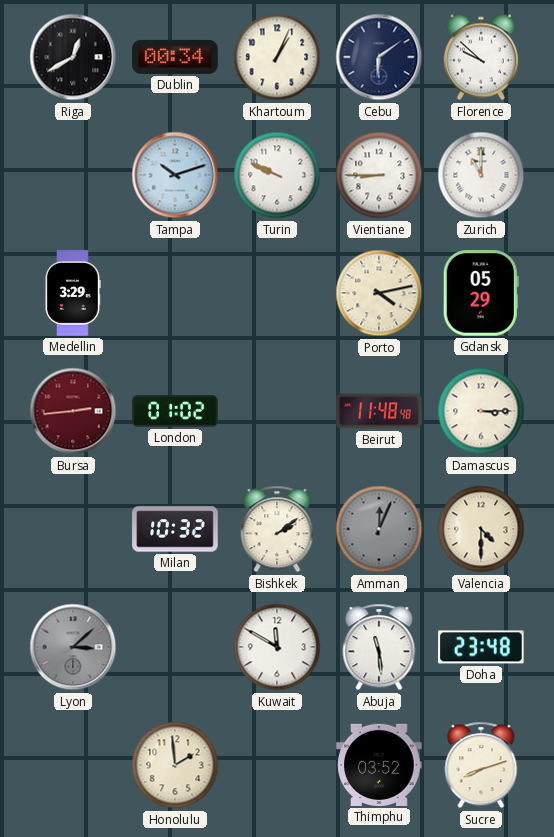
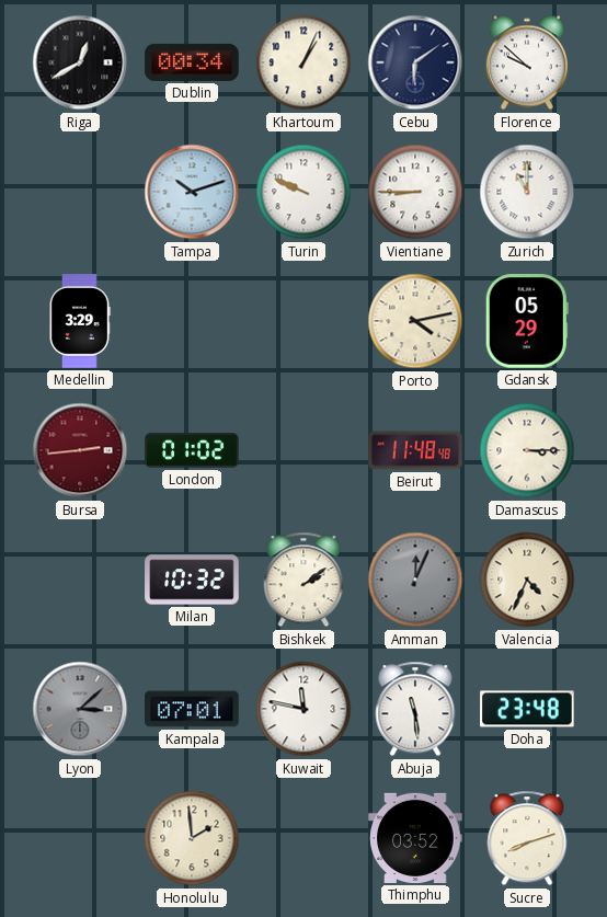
Valencia: 4:30 -> 4:34 (527, 580)
Kampala: none -> 07:01 (192, 709)
Kuwait: 11:50 -> 11:47 (303, 709)
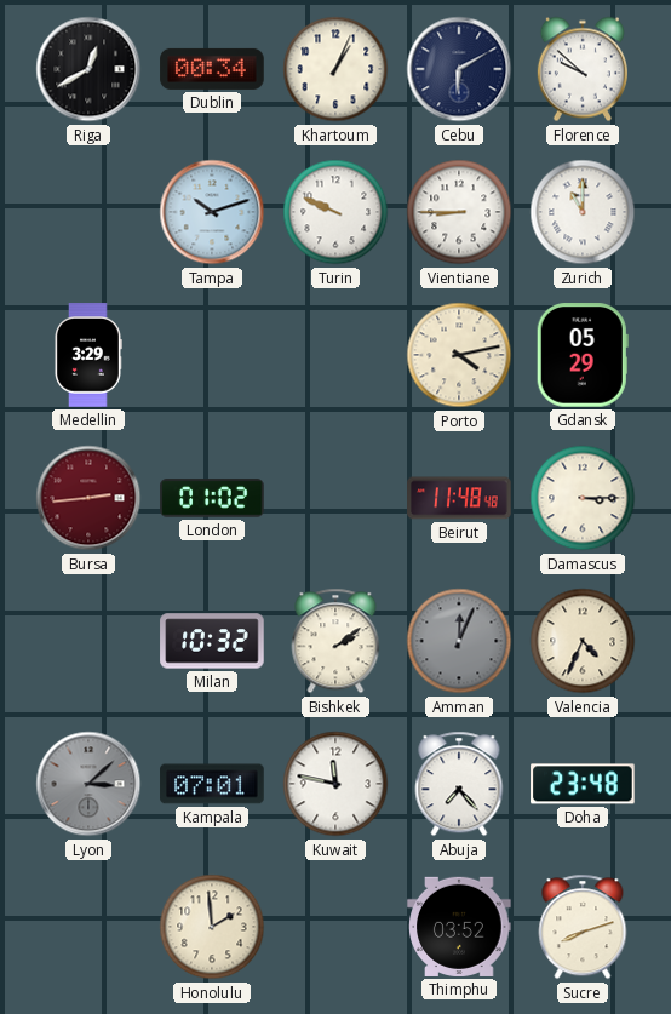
Cebu: 6:09 -> 6:10 (459, 69)
Abuja: 11:29 -> 7:23 (459, 784)
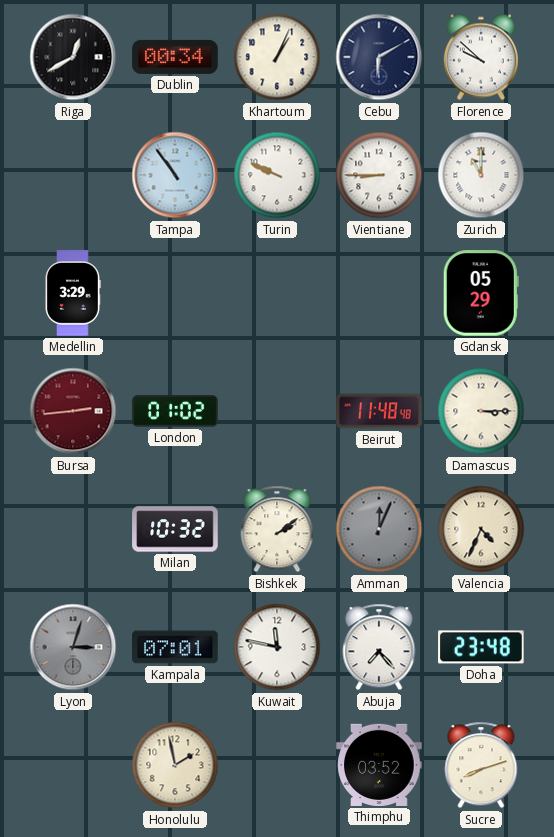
Tampa: 10:12 -> 10:54 (175, 175)
Porto: 4:13 -> none (459, 355)
Lyon: 3:08 -> 3:03 (73, 647)
Honolulu: 1:59 -> 1:58 (175, 765)
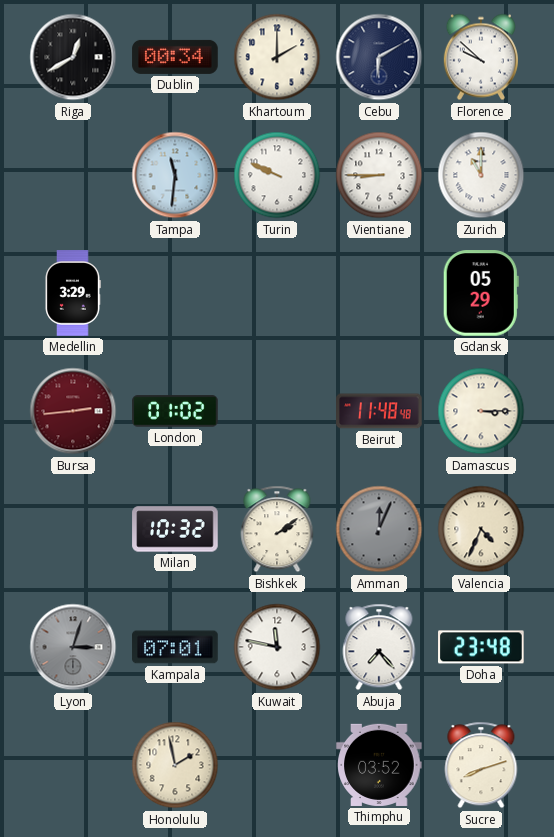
Khartoum: 1:04 -> 2:00 (277, 57)
Tampa: 10:54 -> 11:31 (175, 175)
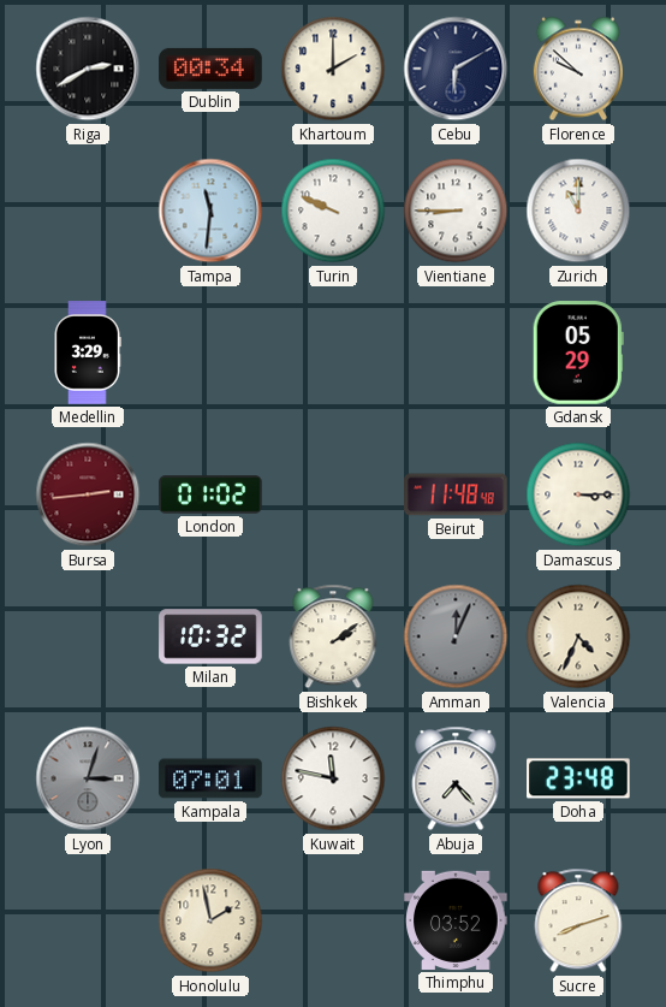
Riga: 12:40 -> 2:40 (88, 69)
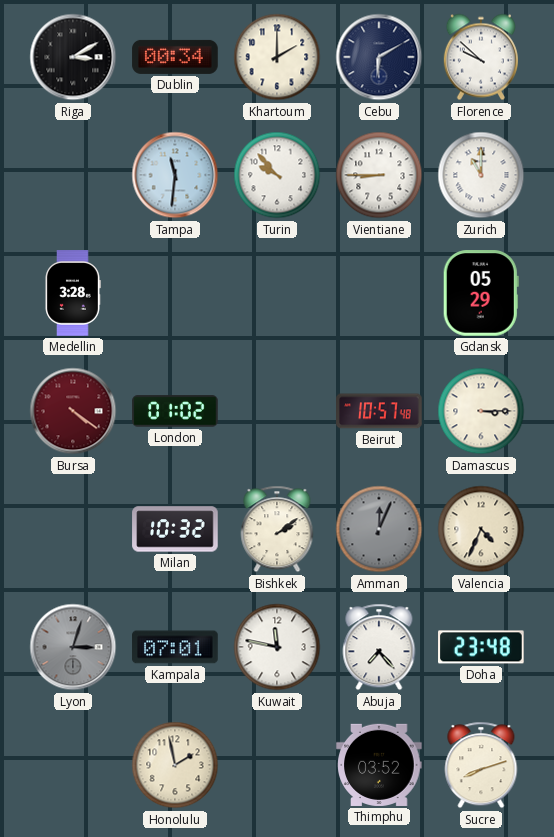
Riga: 2:40 -> 3:10 (73, 57)
Turin: 9:49 -> 9:53 (277, 175)
Medellin: 3:29 -> 3:28 (73, 293)
Bursa: 2:44 -> 4:21 (73, 411)
Beirut: 11:48 -> 10:57 (379, 411)
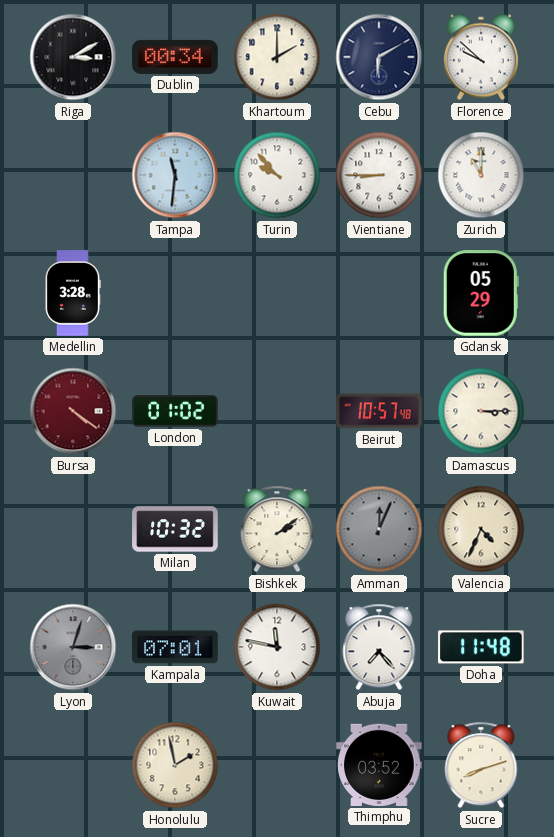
Doha: 23:48 -> 11:48 (481, 647)
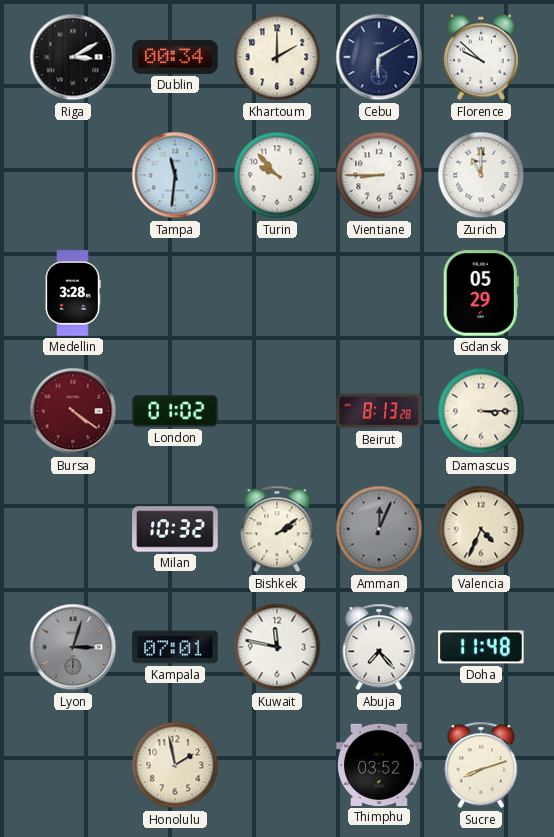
Beirut: 10:57 -> 8:13 (379, 411)
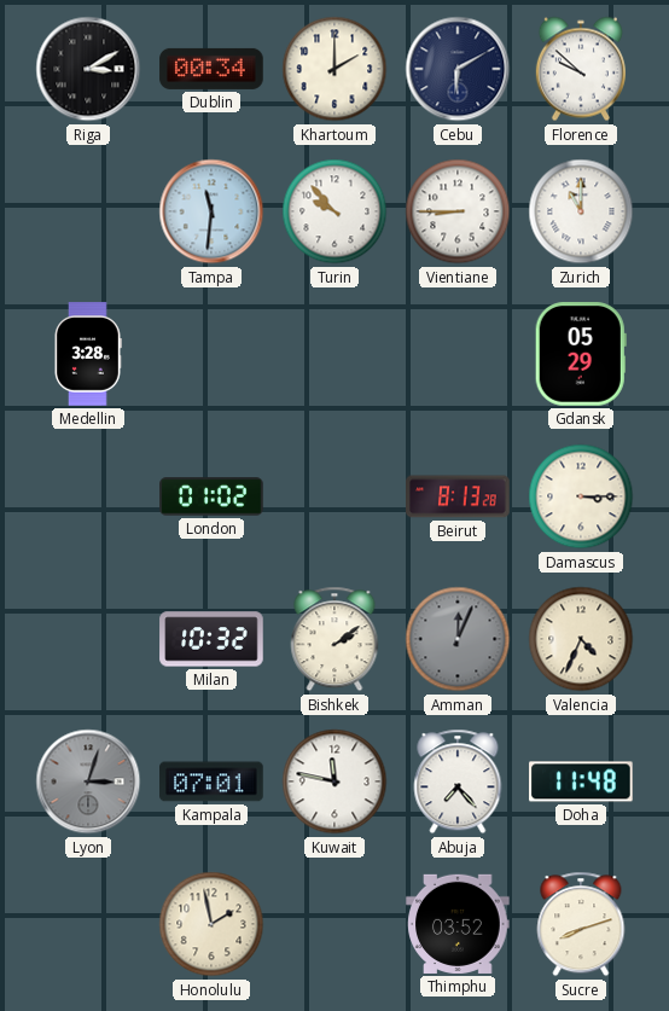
Bursa: 4:21 -> none (73, 411)
